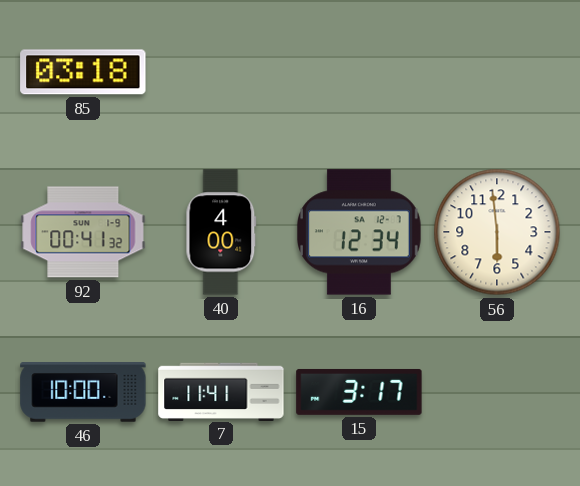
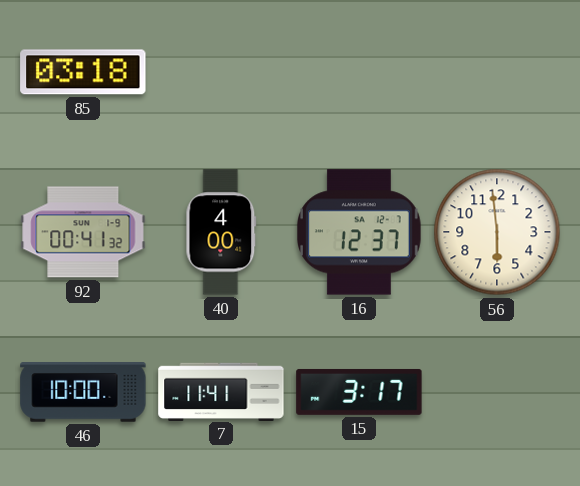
16: 12:34 -> 12:37 (360, 232)
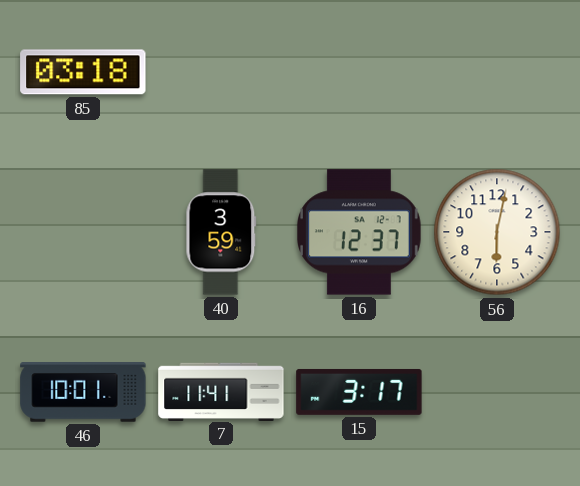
92: 00:41 -> none (83, 232)
40: 4:00 -> 3:59 (221, 232)
56: 5:59 -> 6:02 (497, 232)
46: 10:00 -> 10:01 (83, 392)
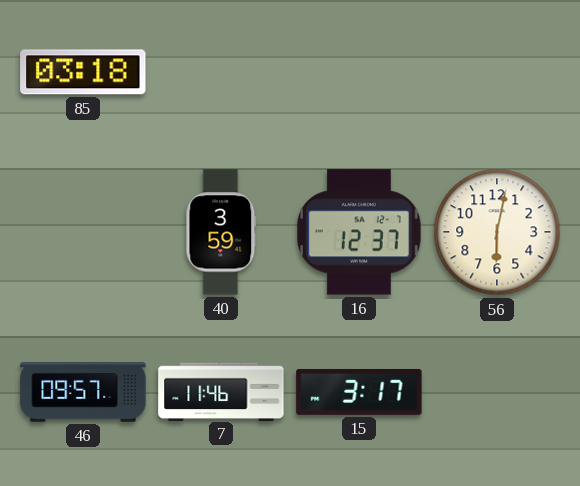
46: 10:01 -> 09:57 (83, 392)
7: 11:41 -> 11:46 (221, 391)
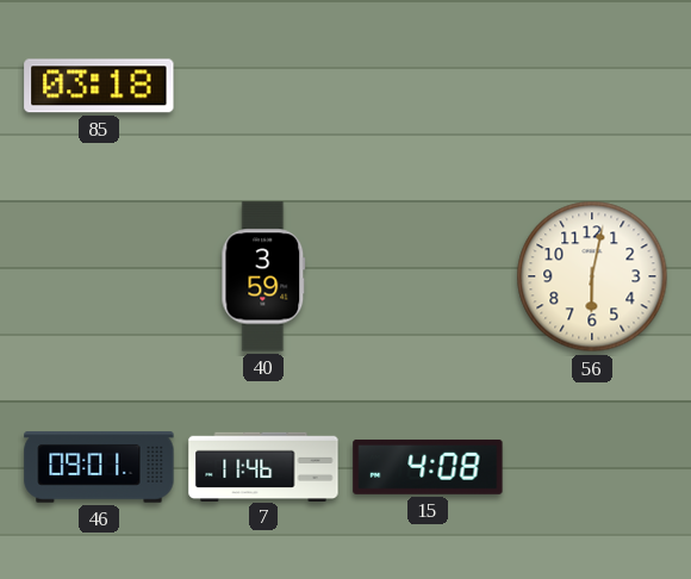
16: 12:37 -> none (360, 232)
46: 09:57 -> 09:01 (99, 467)
15: 3:17 -> 4:08 (428, 467)
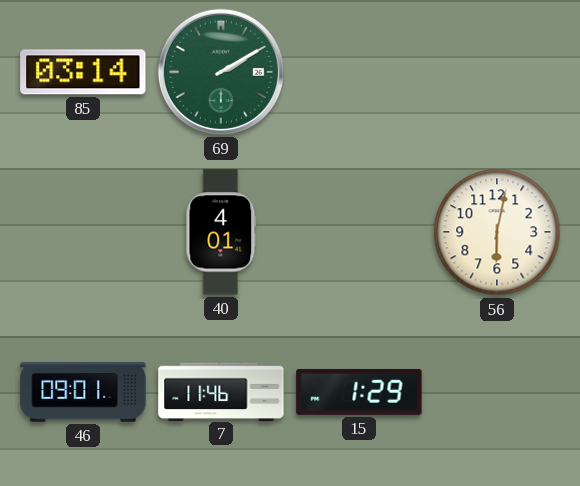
85: 03:18 -> 03:14 (83, 72)
69: none -> 2:10 (221, 72)
40: 3:59 -> 4:01 (221, 232)
15: 4:08 -> 1:29 (359, 392)
